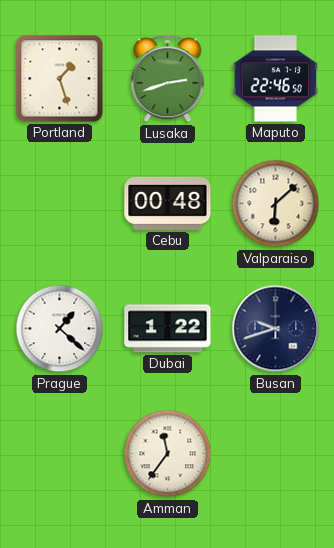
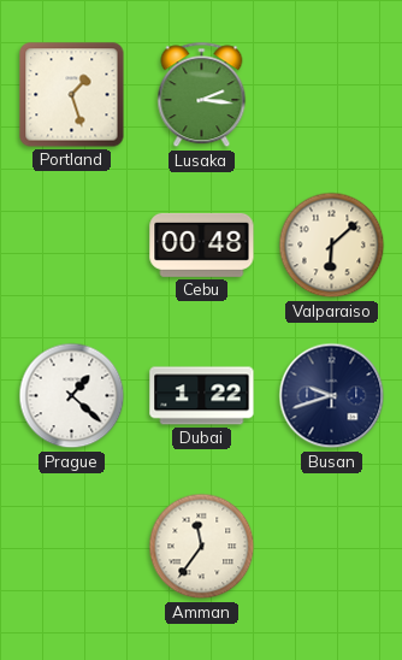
Lusaka: 2:42 -> 2:16 (202, 95)
Maputo: 22:46 -> none (276, 79)
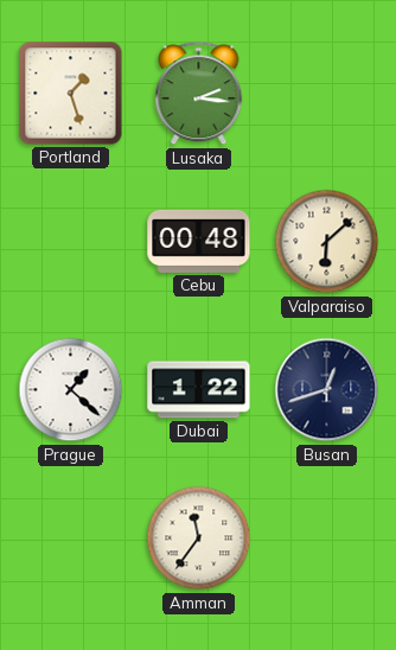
Busan: 9:42 -> 12:42 (327, 390)
